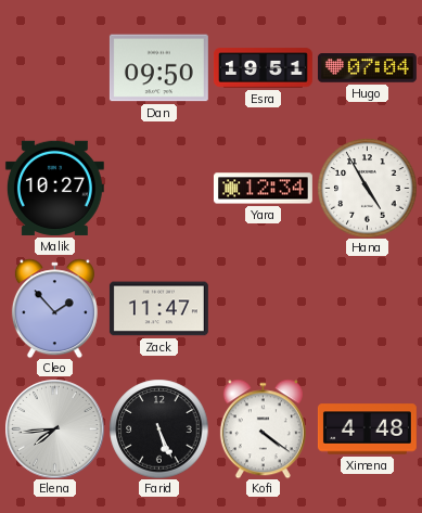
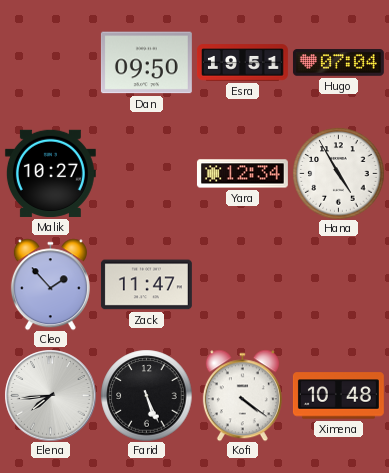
Ximena: 4:48 -> 10:48 (338, 396)
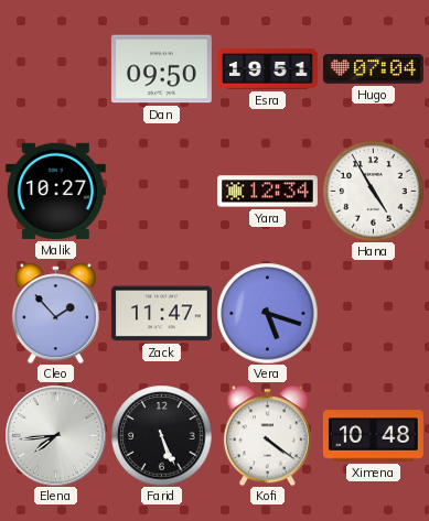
Vera: none -> 5:18 (267, 313)
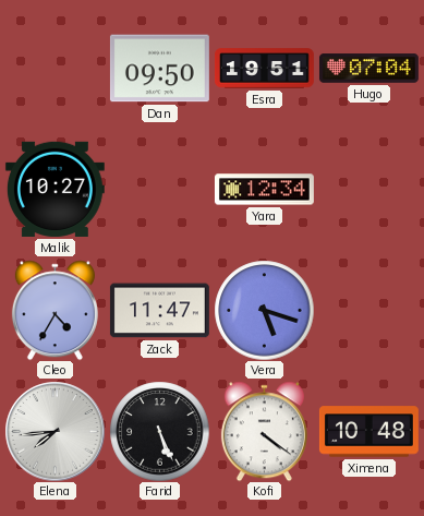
Hana: 4:55 -> none (373, 191)
Cleo: 1:53 -> 4:35 (54, 310)
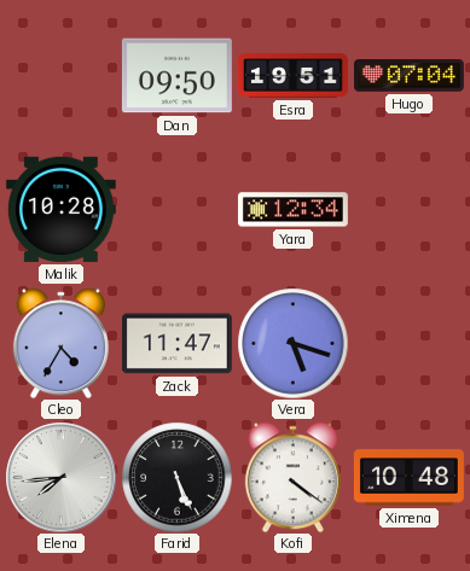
Malik: 10:27 -> 10:28 (60, 209)
